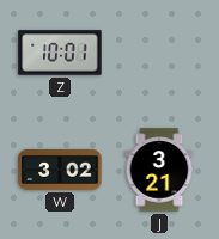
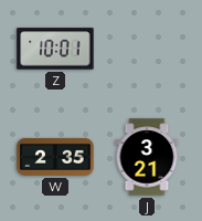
W: 3:02 -> 2:35 (55, 157)
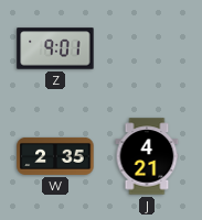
Z: 10:01 -> 9:01 (55, 48)
J: 3:21 -> 4:21 (147, 156)
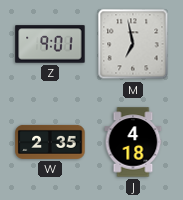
M: none -> 6:58 (133, 44)
J: 4:21 -> 4:18 (133, 142)
